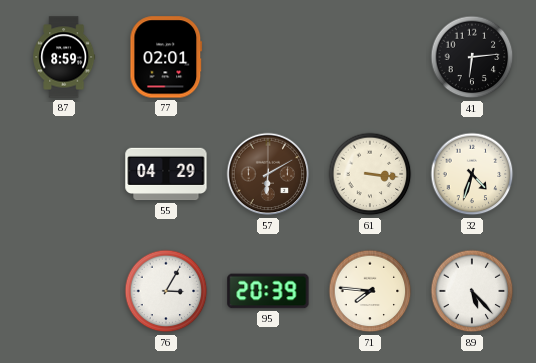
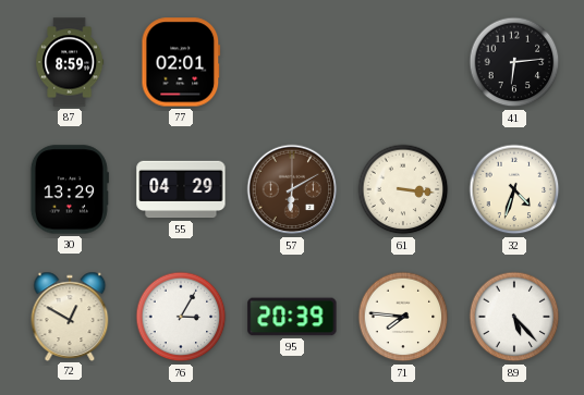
30: none -> 13:29 (70, 189)
72: none -> 12:50 (70, 316)
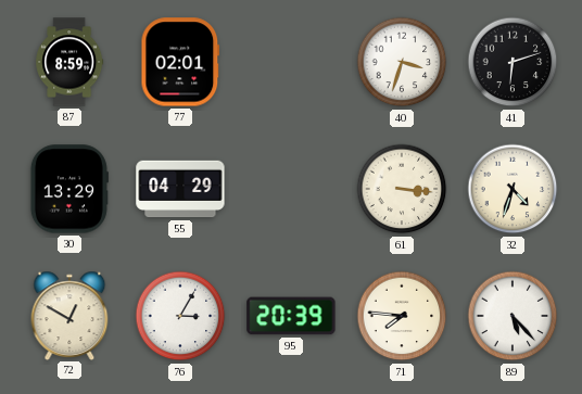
40: none -> 3:33 (402, 62)
41: 6:14 -> 6:12 (513, 62)
57: 6:10 -> none (292, 189)
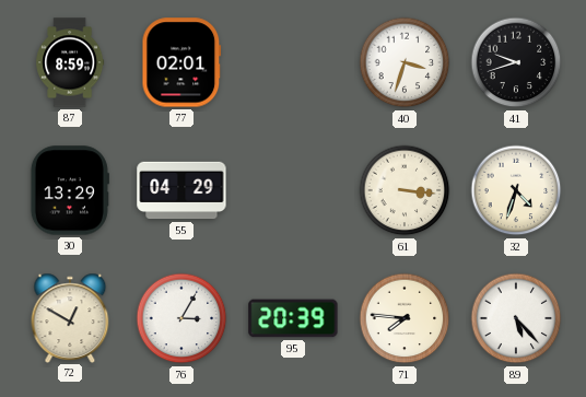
41: 6:12 -> 9:42 (516, 62)
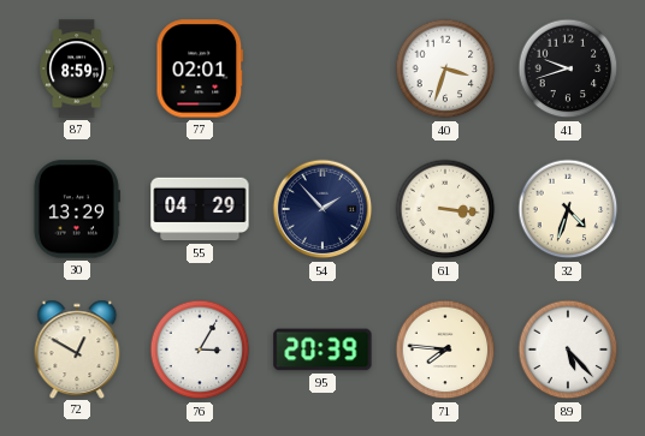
54: none -> 1:53 (322, 209)
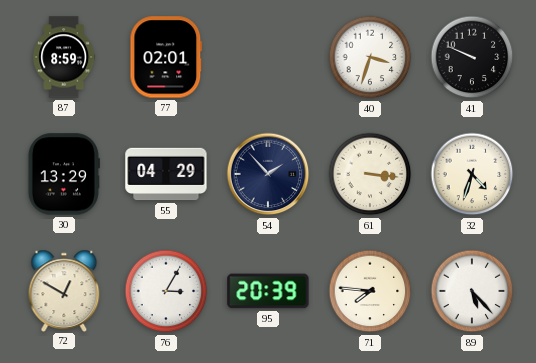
41: 9:42 -> 9:49 (472, 57)
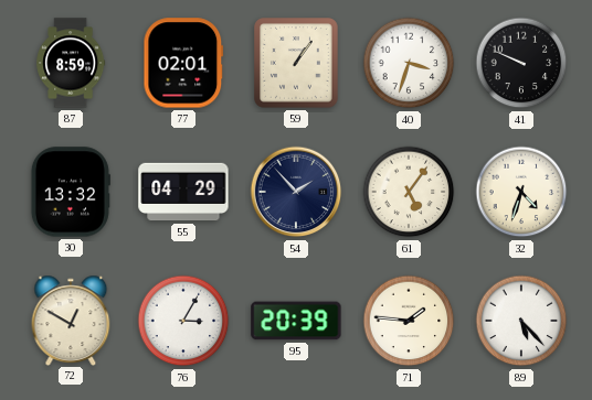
59: none -> 1:06 (297, 64)
30: 13:29 -> 13:32 (71, 192)
61: 3:16 -> 5:06 (409, 192)
71: 7:46 -> 1:46 (409, 321)
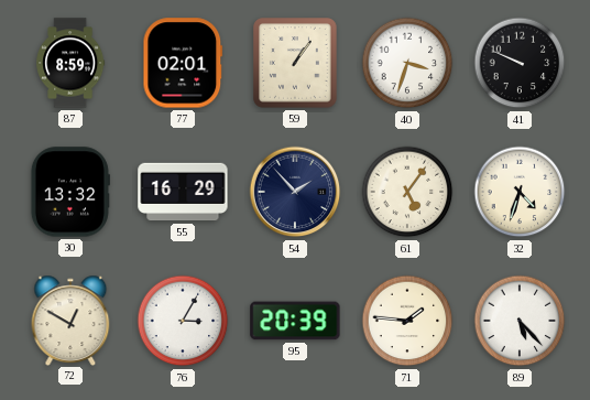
55: 04:29 -> 16:29 (183, 192)
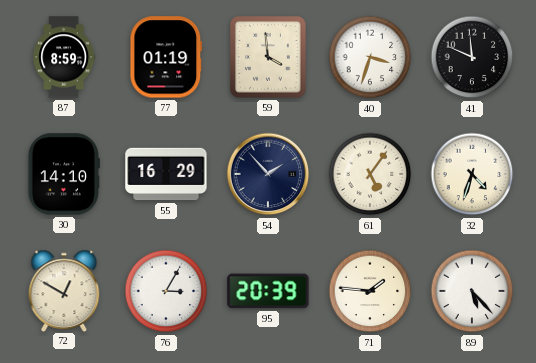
77: 02:01 -> 01:19 (166, 57)
59: 1:06 -> 3:59 (269, 58)
41: 9:49 -> 11:49 (472, 57)
30: 13:32 -> 14:10 (64, 174)
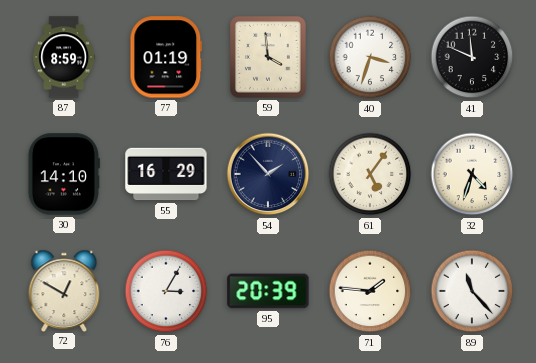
89: 5:23 -> 11:23 (472, 291)
